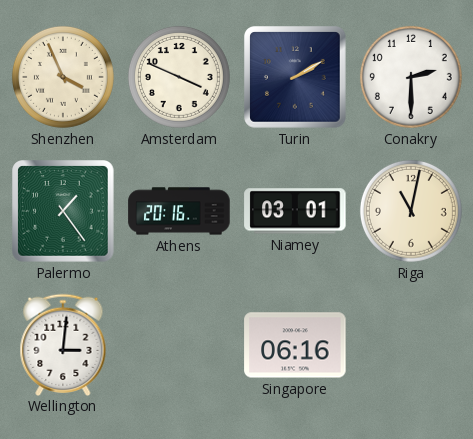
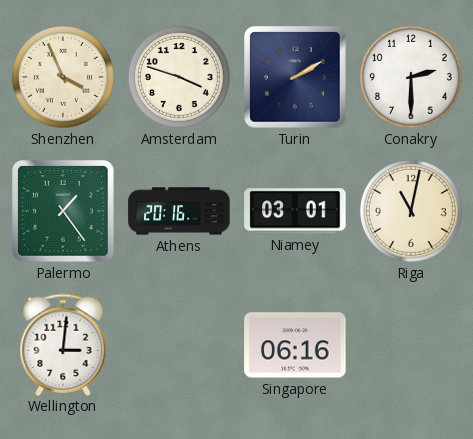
Amsterdam: 3:49 -> 3:48 (179, 77)
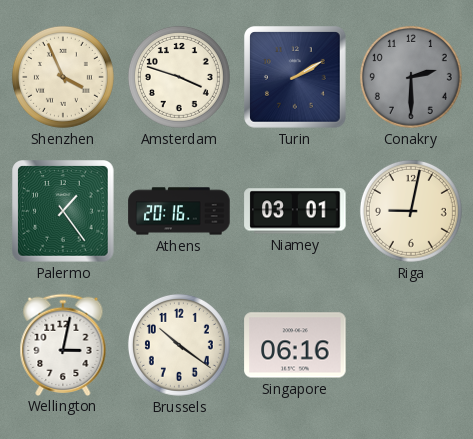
Conakry dial: white -> grey (411, 77)
Riga: 11:02 -> 9:02 (411, 211)
Wellington: 3:01 -> 3:02 (63, 344)
Brussels: none -> 10:21 (179, 345)
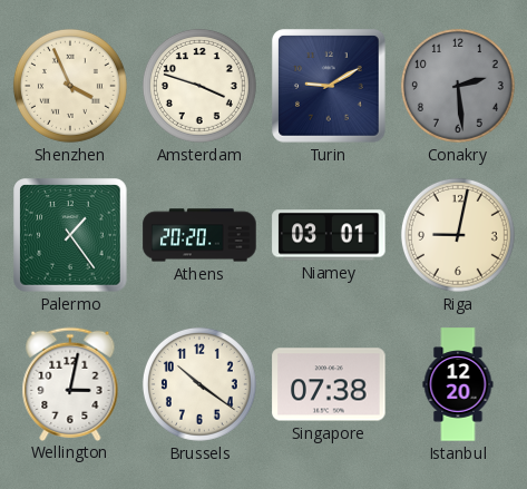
Turin: 2:10 -> 9:10 (329, 86)
Conakry: 2:30 -> 2:29 (458, 86)
Athens: 20:16 -> 20:20 (199, 235)
Singapore: 06:16 -> 07:38 (329, 384)
Istanbul: none -> 12:20 (458, 384)
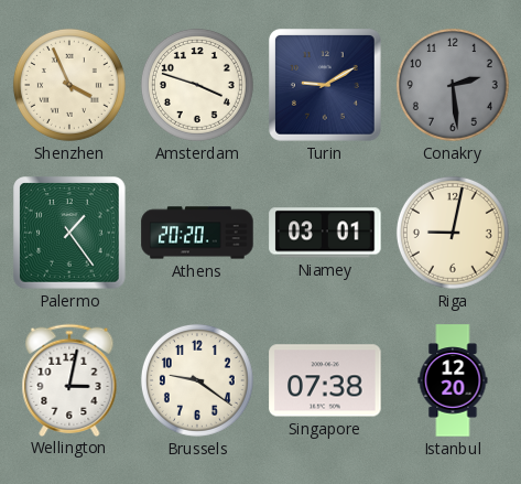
Brussels: 10:21 -> 9:21 (197, 380)
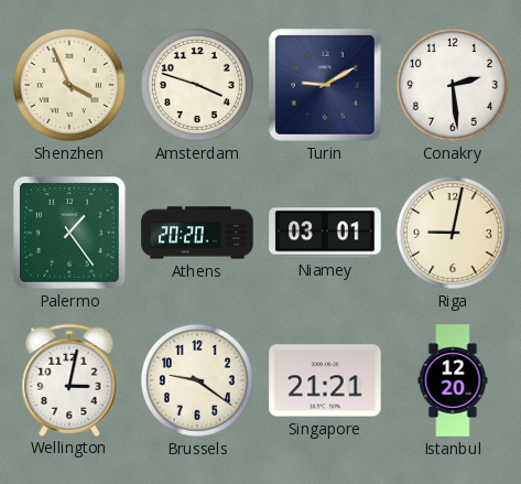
Conakry dial: grey -> white (453, 85)
Singapore: 07:38 -> 21:21 (325, 380)
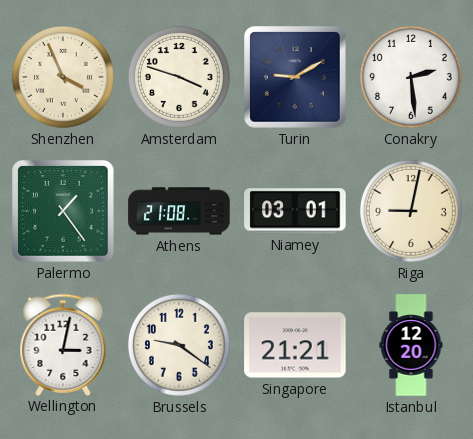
Athens: 20:20 -> 21:08 (179, 211)
